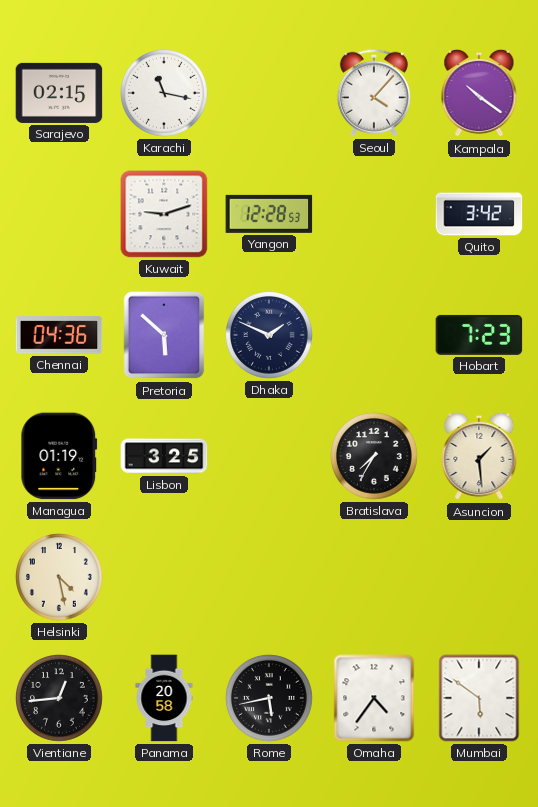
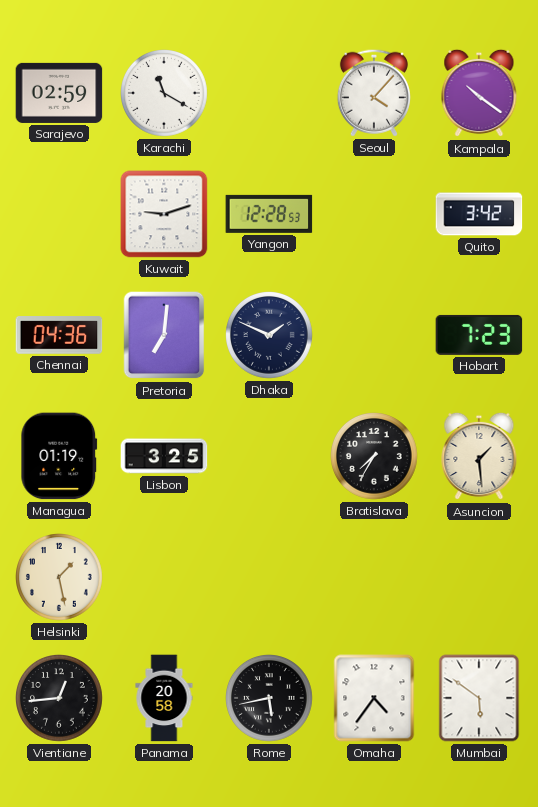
Sarajevo: 02:15 -> 02:59 (59, 93)
Karachi: 11:17 -> 11:20 (165, 94)
Pretoria: 5:52 -> 7:01 (164, 335)
Helsinki: 4:28 -> 1:28 (60, 578)
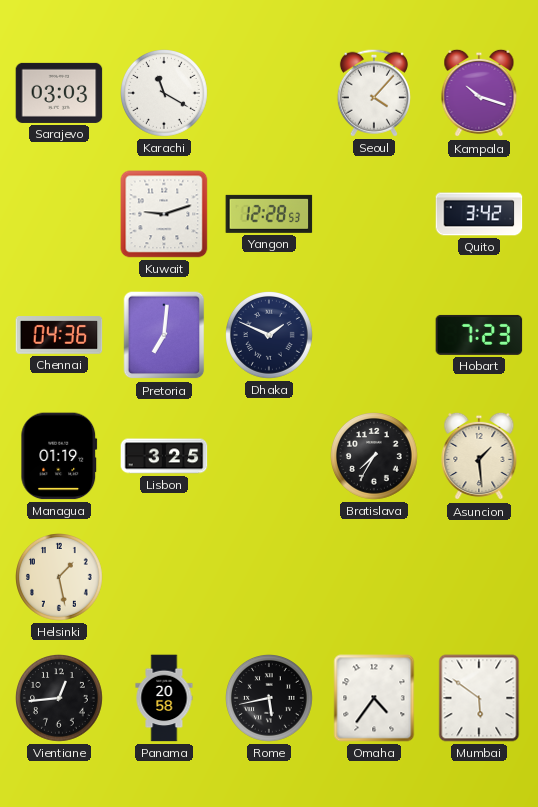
Sarajevo: 02:59 -> 03:03 (59, 93)
Kampala: 10:21 -> 10:18 (479, 93)
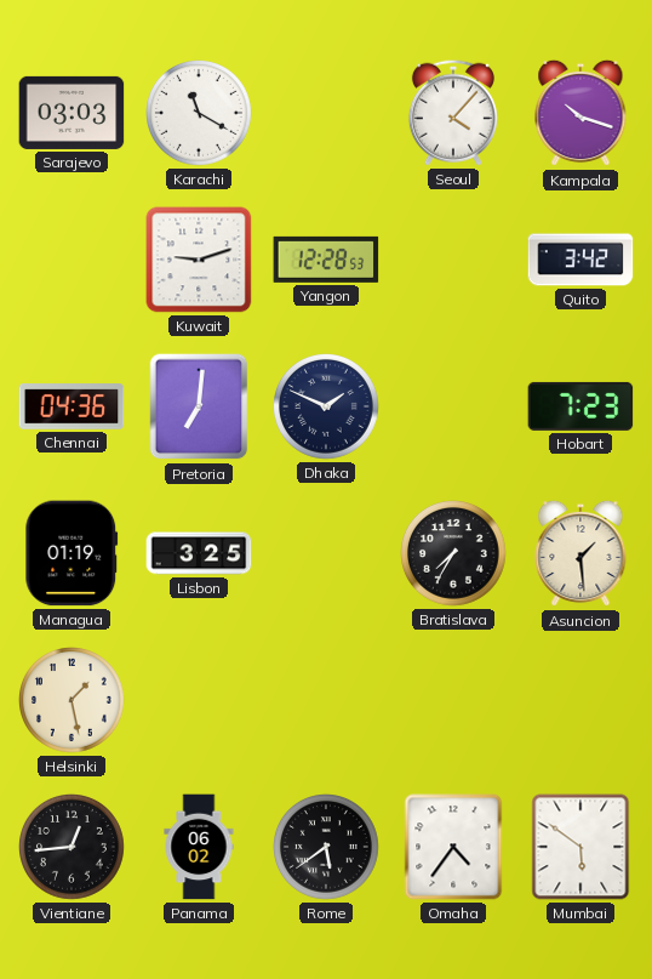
Panama: 20:58 -> 06:02 (199, 847)
Rome: 5:43 -> 5:39 (327, 848)
